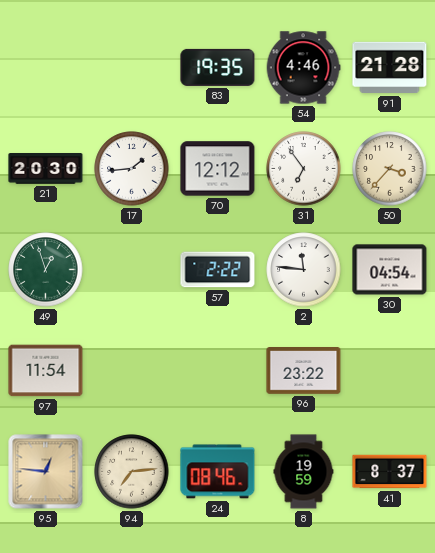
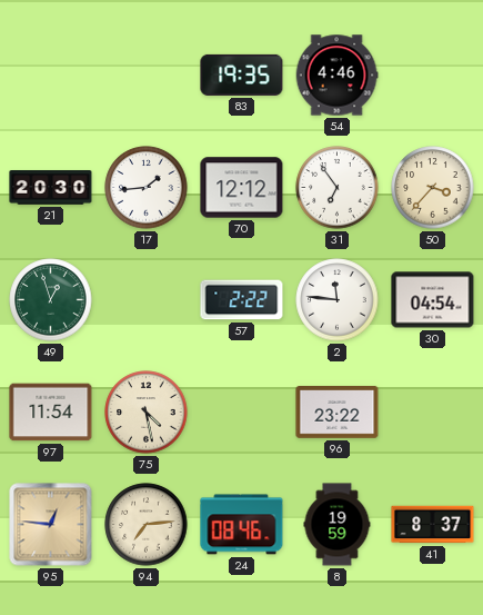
91: 21:28 -> none (390, 68)
75: none -> 4:28 (147, 413)
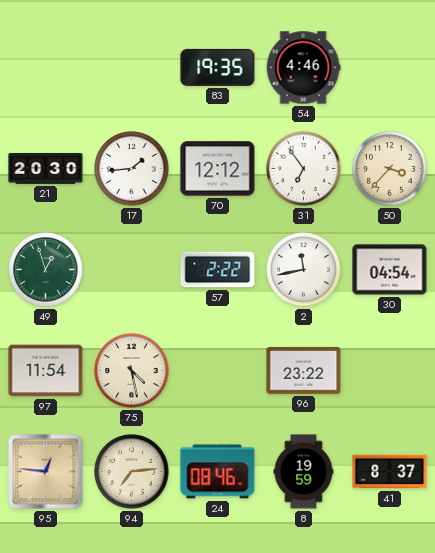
2: 11:46 -> 11:43 (304, 270)
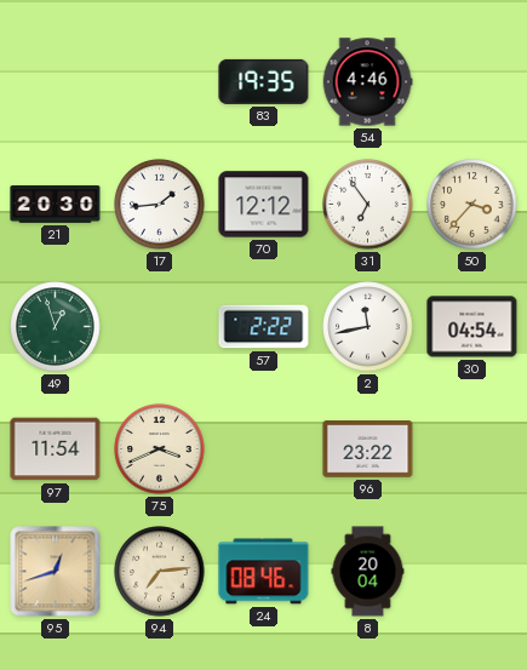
75: 4:28 -> 3:41 (160, 449)
95: 12:46 -> 12:42 (56, 572)
8: 19:59 -> 20:04 (368, 572)
41: 8:37 -> none (390, 472)
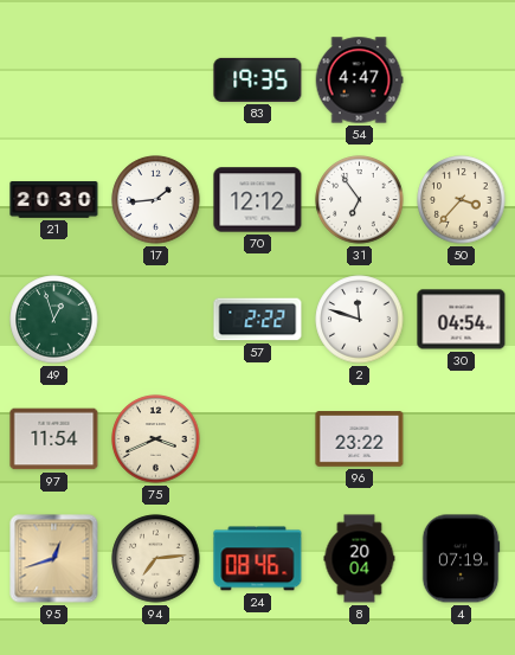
54: 4:46 -> 4:47 (359, 81)
2: 11:43 -> 11:48 (360, 320)
4: none -> 07:19 (461, 559)
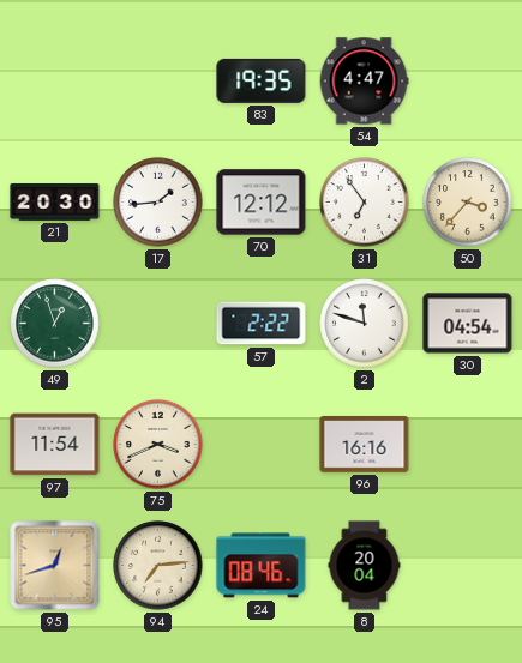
96: 23:22 -> 16:16 (365, 445)
4: 07:19 -> none (461, 559)
